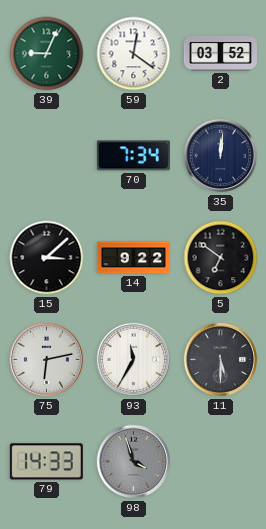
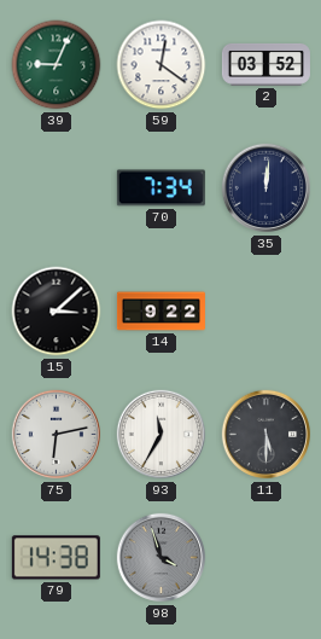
5: 6:51 -> none (221, 258)
79: 14:33 -> 14:38 (56, 558)
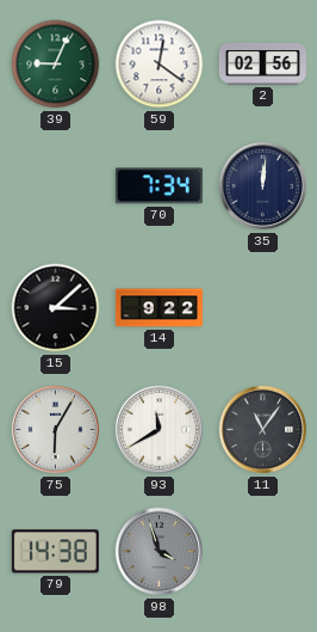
2: 03:52 -> 02:56 (262, 63)
75: 6:13 -> 6:05 (56, 430)
93: 11:35 -> 11:40 (160, 430)
11: 5:30 -> 11:06 (263, 430)
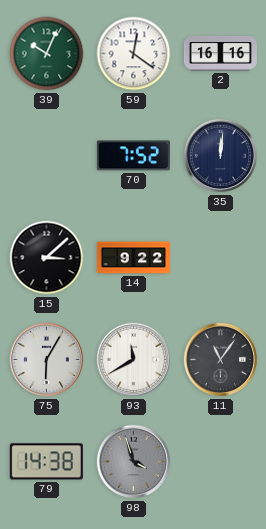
39: 9:04 -> 10:04 (47, 54)
2: 02:56 -> 16:16 (220, 53)
70: 7:34 -> 7:52 (133, 156)
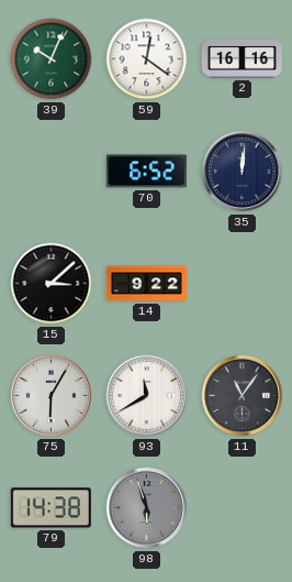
70: 7:52 -> 6:52 (146, 172)
98: 3:57 -> 5:57 (147, 508)
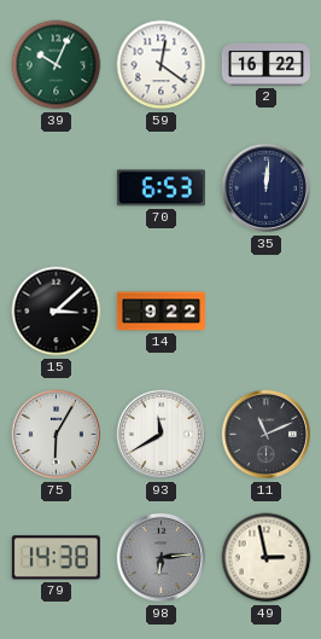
2: 16:16 -> 16:22 (265, 64)
70: 6:52 -> 6:53 (160, 188)
11: 11:06 -> 11:11 (267, 435)
98: 5:57 -> 6:14 (162, 558)
49: none -> 2:58 (267, 558)
